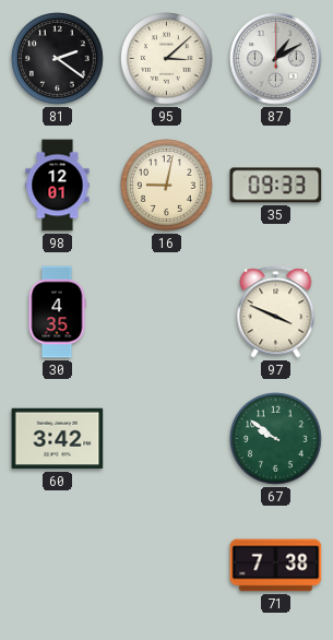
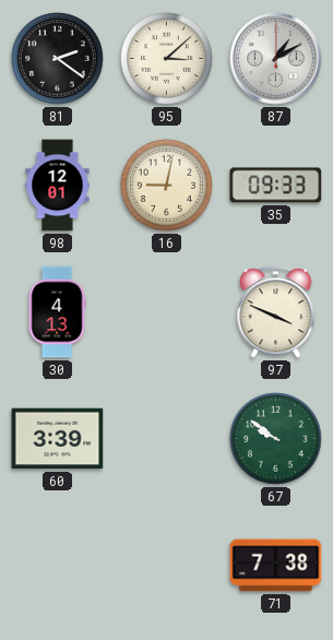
30: 4:35 -> 4:13 (57, 312)
60: 3:42 -> 3:39 (58, 439)
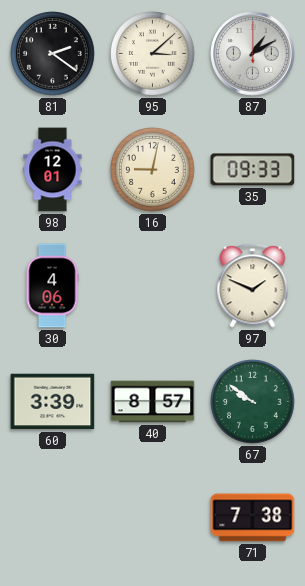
30: 4:13 -> 4:06 (52, 286)
97: 3:49 -> 1:49 (253, 286)
40: none -> 8:57 (153, 402)
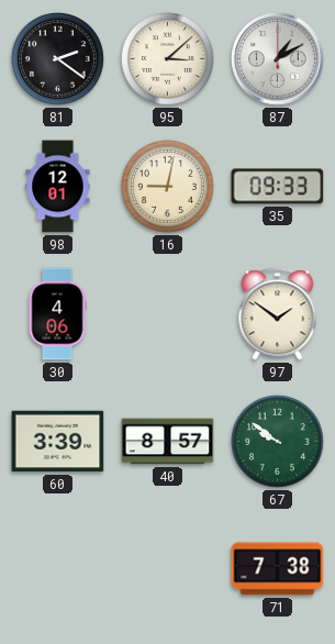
97: 1:49 -> 1:51 (278, 314)
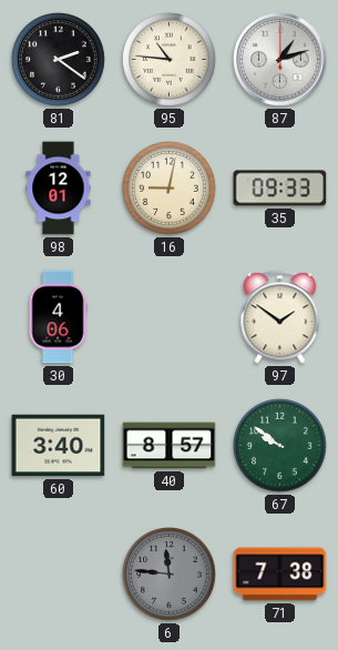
95: 3:08 -> 10:46 (170, 60)
87: 1:10 -> 1:12 (280, 60)
60: 3:39 -> 3:40 (59, 446)
6: none -> 11:46 (170, 575)
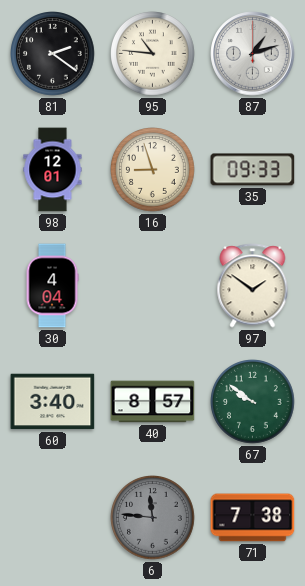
16: 9:02 -> 8:57 (153, 170)
30: 4:06 -> 4:04 (52, 286)
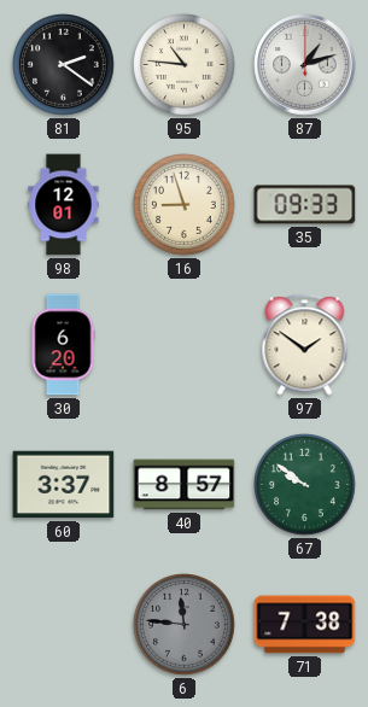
30: 4:04 -> 6:20 (63, 345)
60: 3:40 -> 3:37 (64, 485)
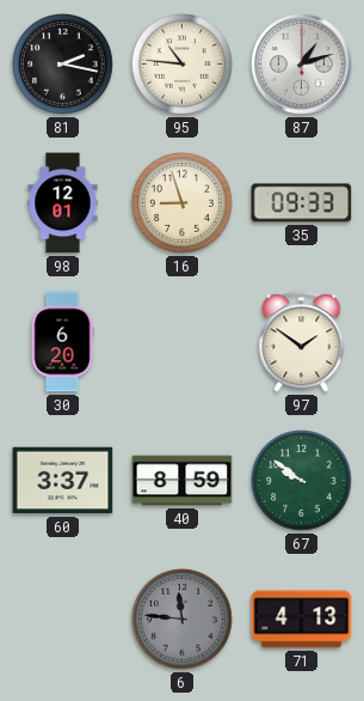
81: 2:21 -> 2:17 (63, 65)
40: 8:57 -> 8:59 (183, 481)
71: 7:38 -> 4:13 (302, 620)
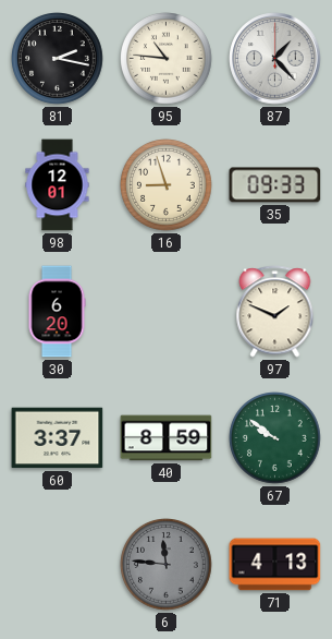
87: 1:12 -> 1:23 (275, 59)
97: 1:51 -> 1:49 (275, 312)
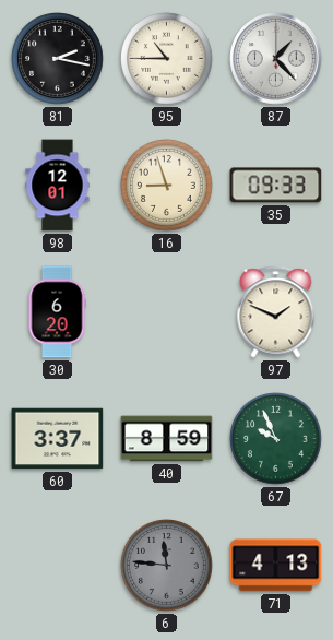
95: 10:46 -> 10:45 (167, 59)
67: 9:51 -> 9:56 (276, 439)
